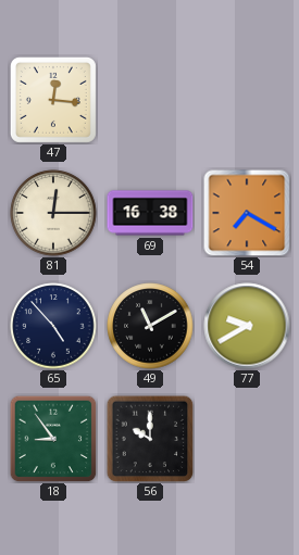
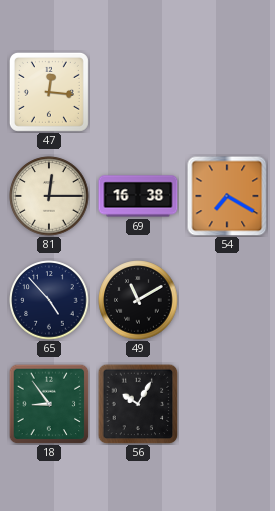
77: 9:40 -> none (247, 326)
56: 10:00 -> 10:05 (138, 404)
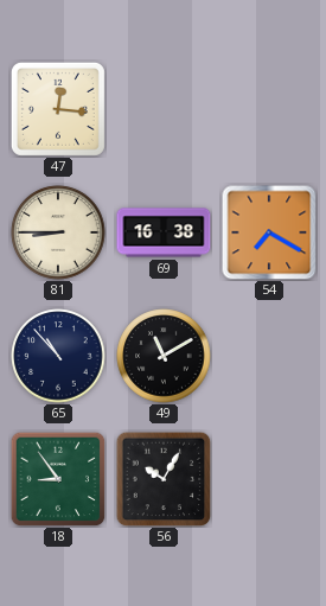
81: 12:15 -> 8:45 (58, 232)
65: 4:53 -> 10:53 (58, 356)
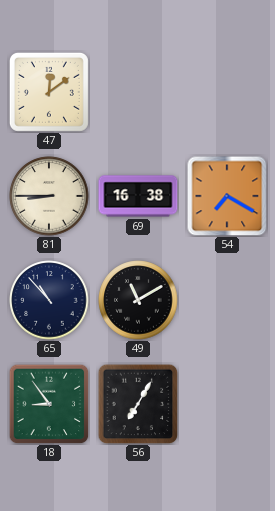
47: 12:16 -> 12:09 (49, 92)
56: 10:05 -> 7:05 (138, 404)
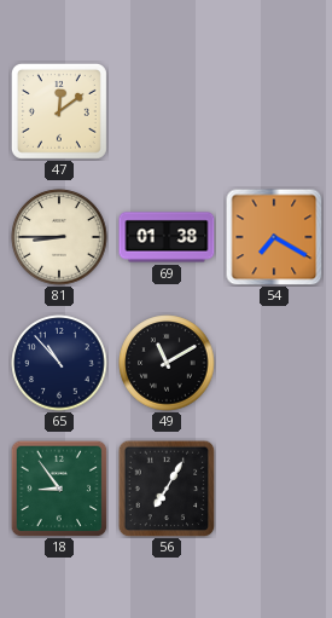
69: 16:38 -> 01:38 (167, 237)
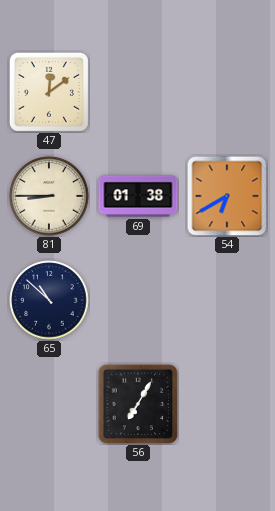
54: 7:20 -> 6:40 (227, 196)
65: 10:53 -> 10:52 (49, 300)
49: 11:10 -> none (167, 363)
18: 8:54 -> none (59, 489)
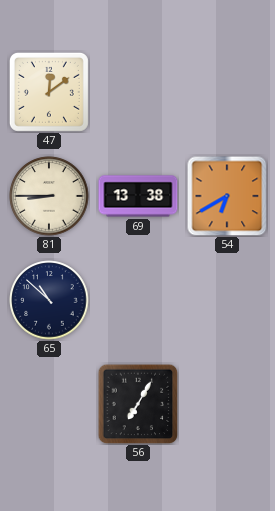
69: 01:38 -> 13:38 (138, 196)
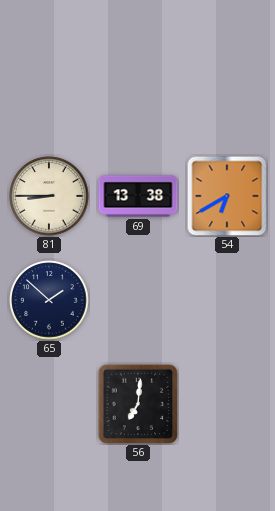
47: 12:09 -> none (49, 92)
65: 10:52 -> 1:52 (49, 300)
56: 7:05 -> 7:01 (138, 404)
